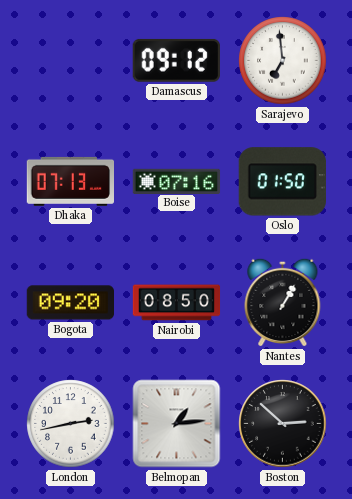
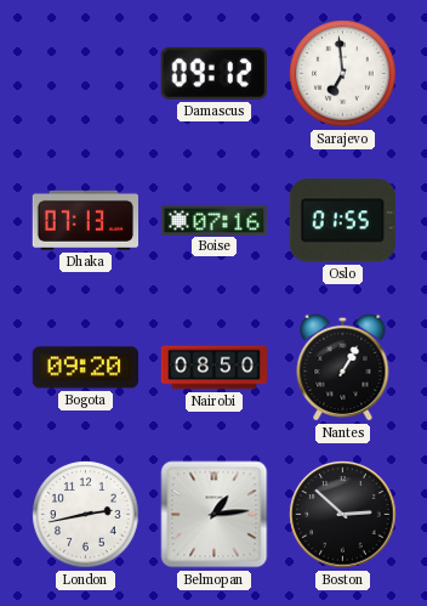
Oslo: 01:50 -> 01:55 (342, 221)
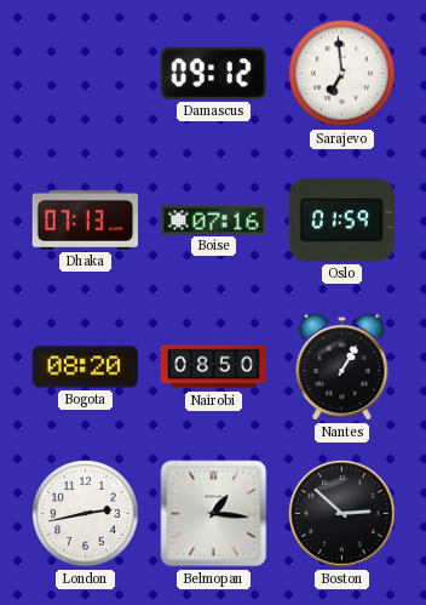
Oslo: 01:55 -> 01:59 (341, 221)
Bogota: 09:20 -> 08:20 (85, 367)
Belmopan: 1:14 -> 1:16 (214, 514)
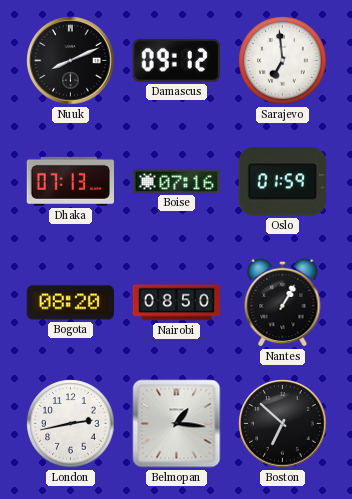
Nuuk: none -> 8:11 (71, 61)
Boston: 2:52 -> 6:52 (283, 424)
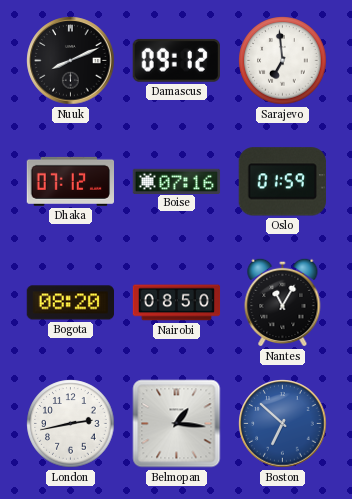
Dhaka: 07:13 -> 07:12 (70, 181)
Nantes: 1:05 -> 11:05 (283, 302)
Boston dial: black -> blue (283, 424)
